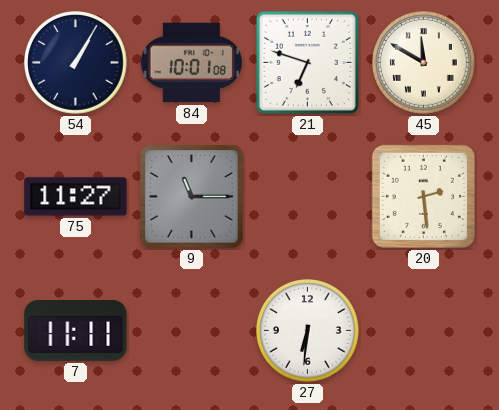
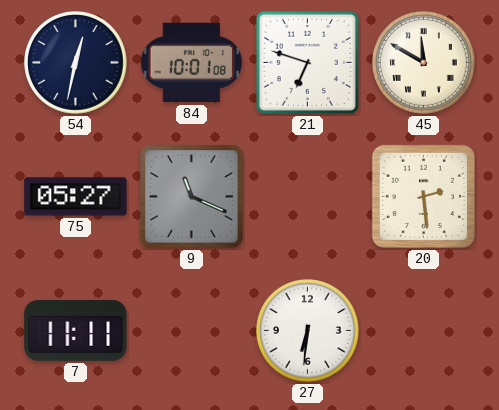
54: 1:05 -> 12:32 (76, 63)
75: 11:27 -> 05:27 (76, 197)
9: 11:15 -> 11:19 (192, 197)
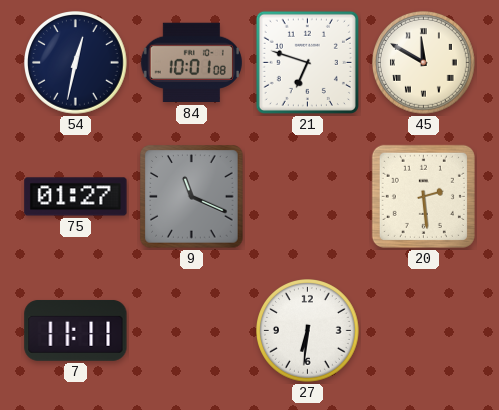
75: 05:27 -> 01:27 (76, 197)
